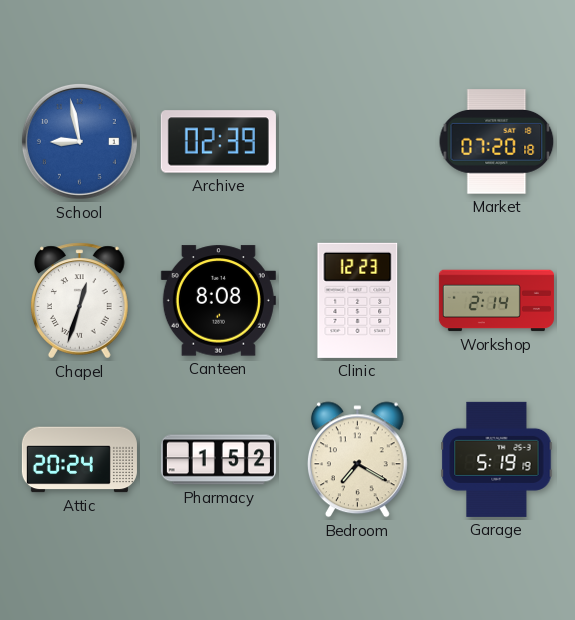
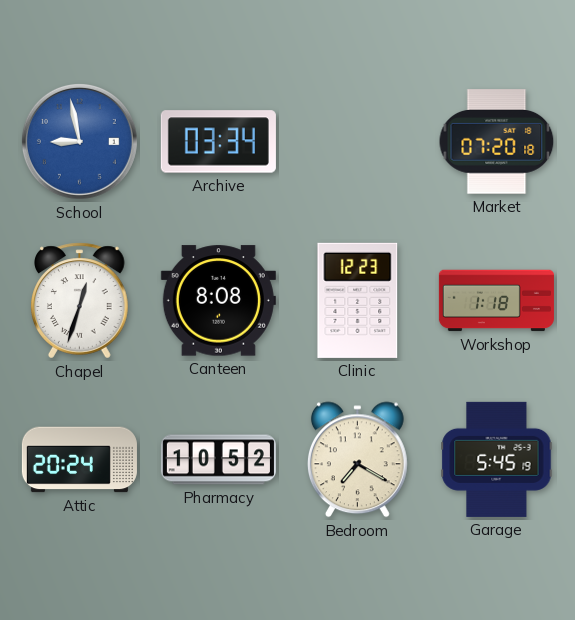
Archive: 02:39 -> 03:34 (218, 142)
Workshop: 2:14 -> 1:18 (496, 301)
Pharmacy: 1:52 -> 10:52 (218, 460)
Garage: 5:19 -> 5:45 (497, 459)
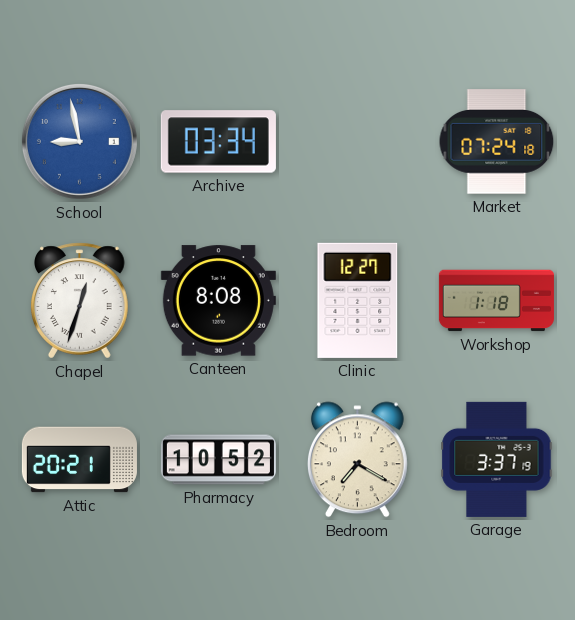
Market: 07:20 -> 07:24 (497, 142)
Clinic: 12:23 -> 12:27 (358, 300)
Attic: 20:24 -> 20:21 (79, 460)
Garage: 5:45 -> 3:37 (497, 459)
